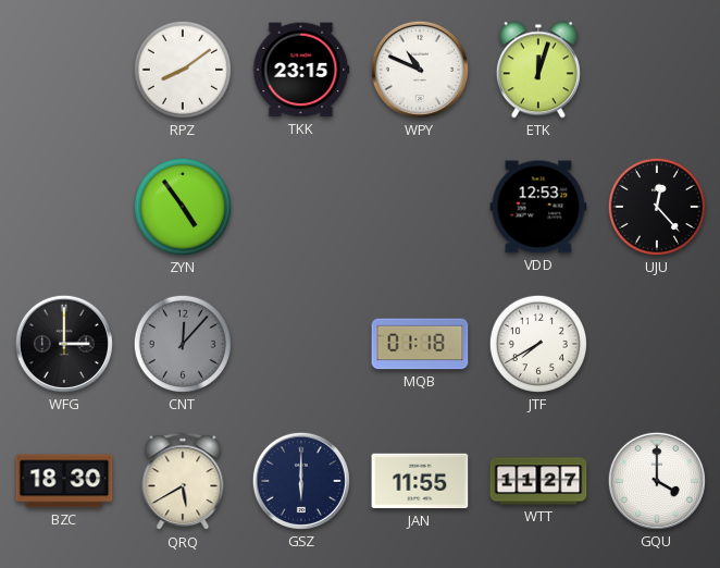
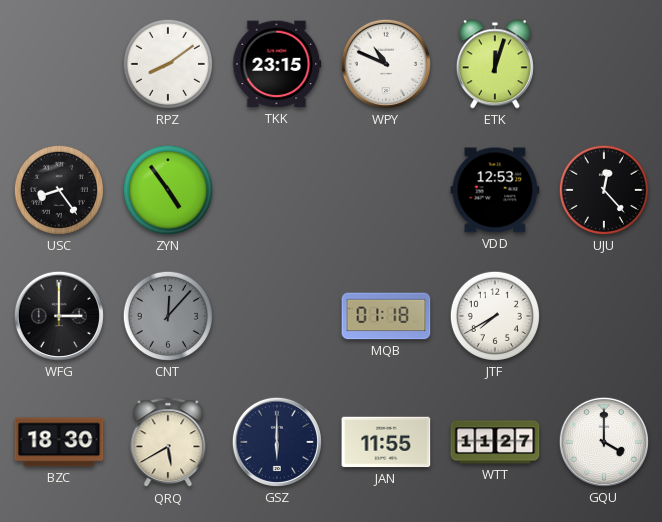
USC: none -> 8:24 (59, 190)
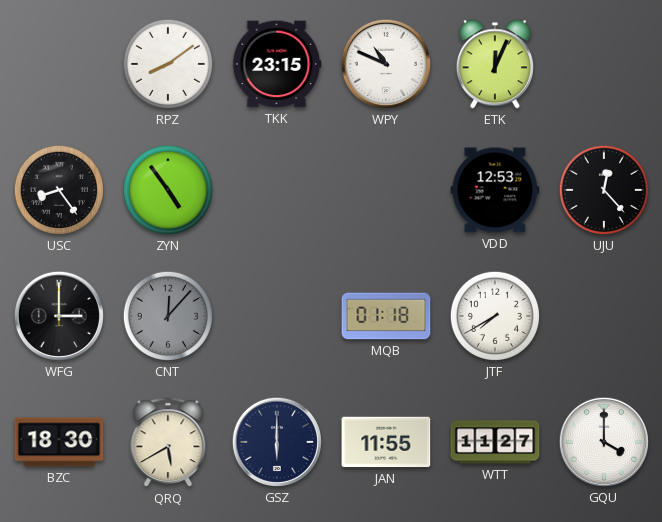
ETK: 12:03 -> 12:04 (495, 64)
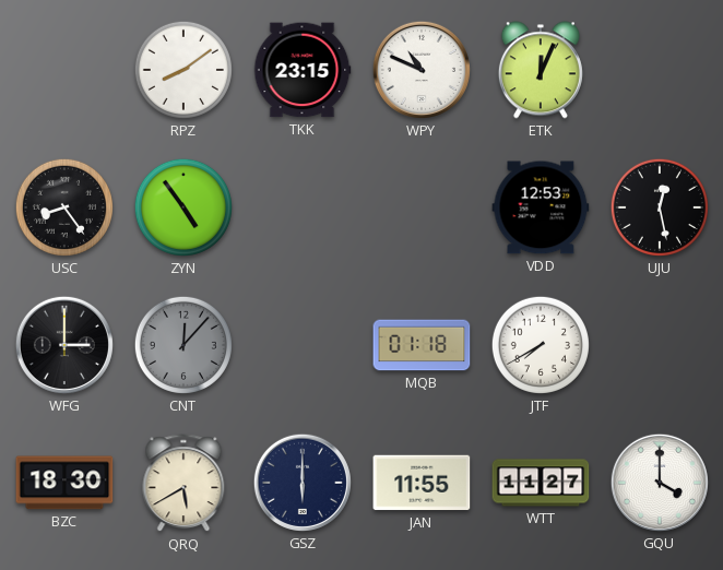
UJU: 12:23 -> 12:28 (660, 207)
